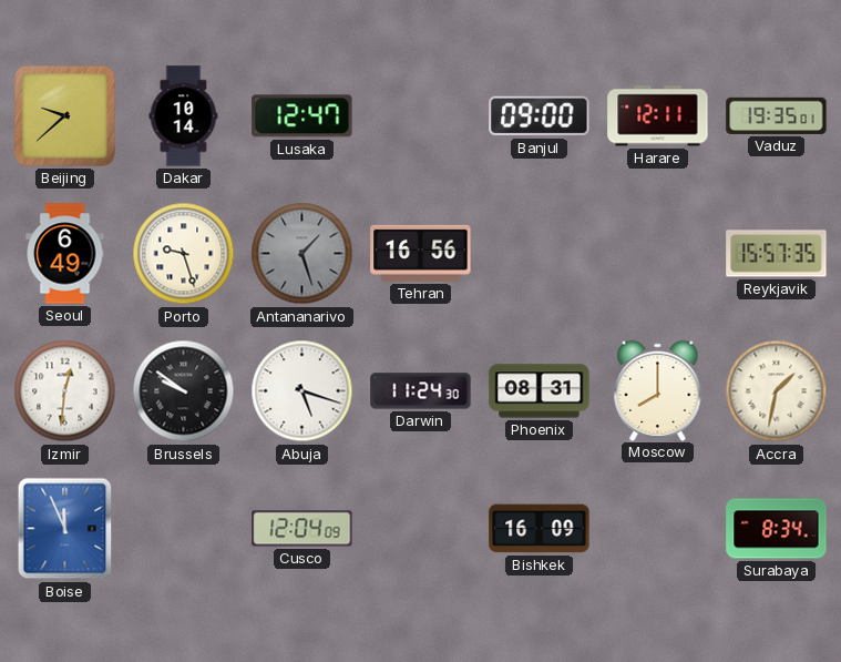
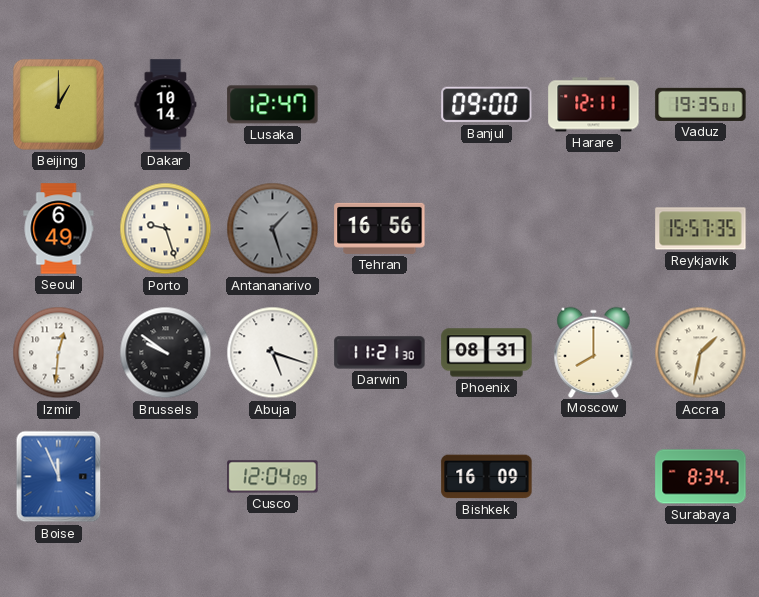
Beijing: 9:38 -> 1:00 (58, 104)
Darwin: 11:24 -> 11:21 (380, 353)
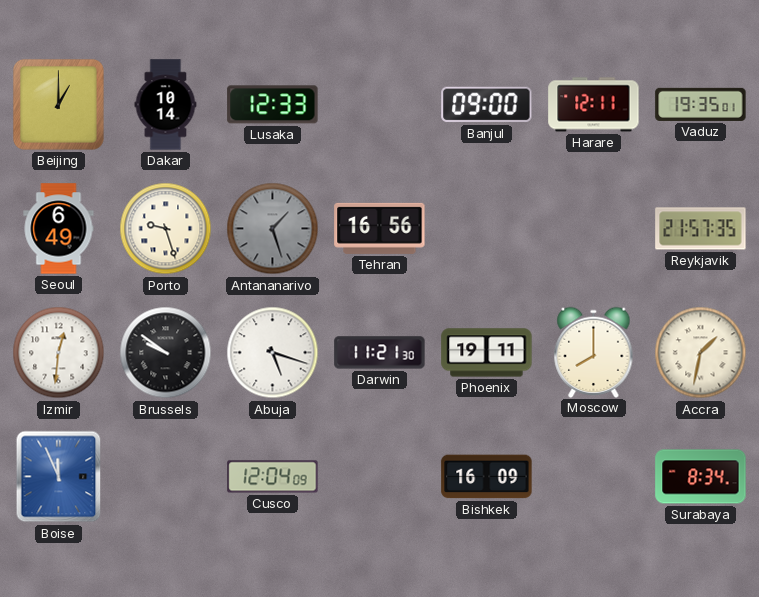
Lusaka: 12:47 -> 12:33 (273, 105)
Reykjavik: 15:57 -> 21:57 (701, 229)
Phoenix: 08:31 -> 19:11 (487, 353)
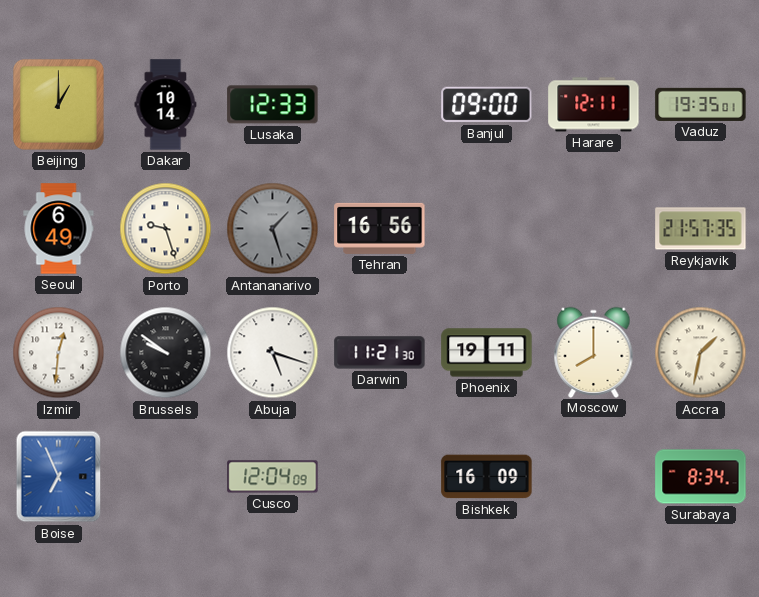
Boise: 11:56 -> 6:56 (59, 477)
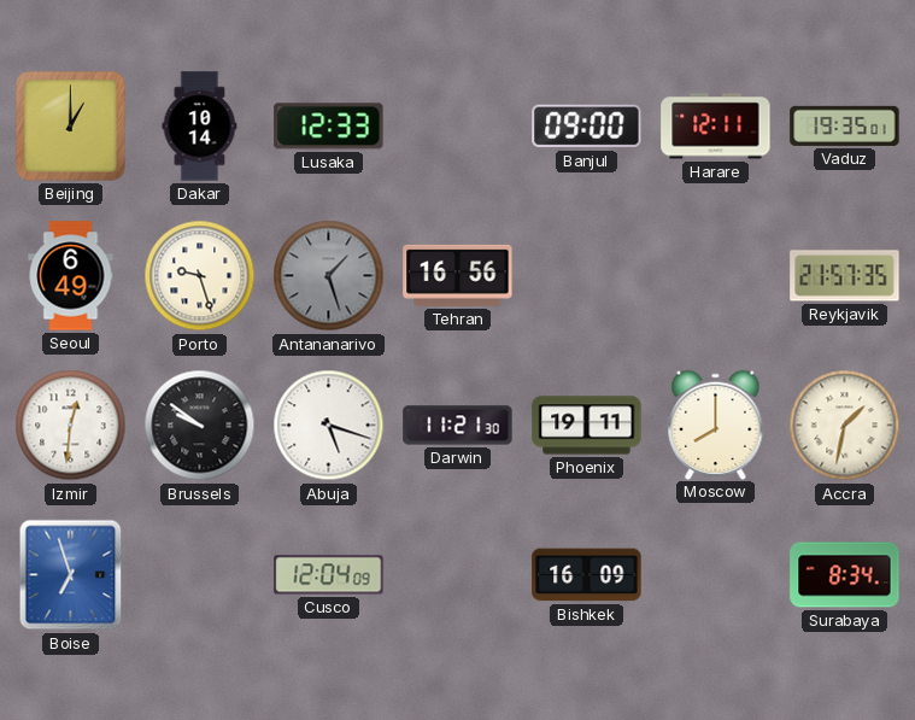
Boise: 6:56 -> 6:57 (71, 575)
